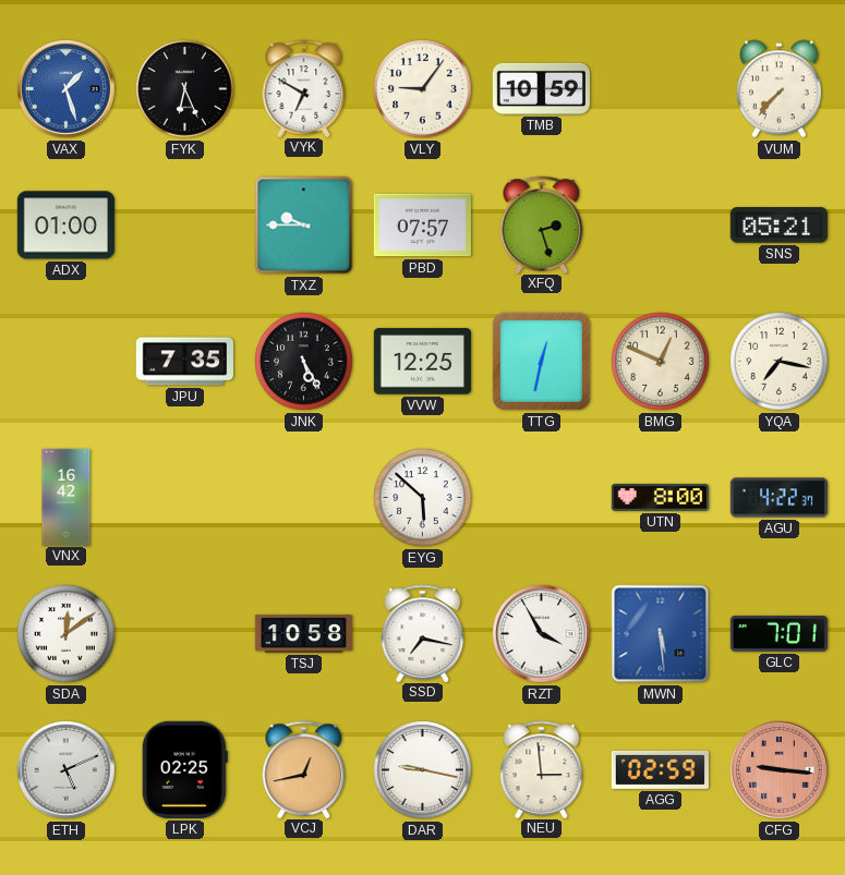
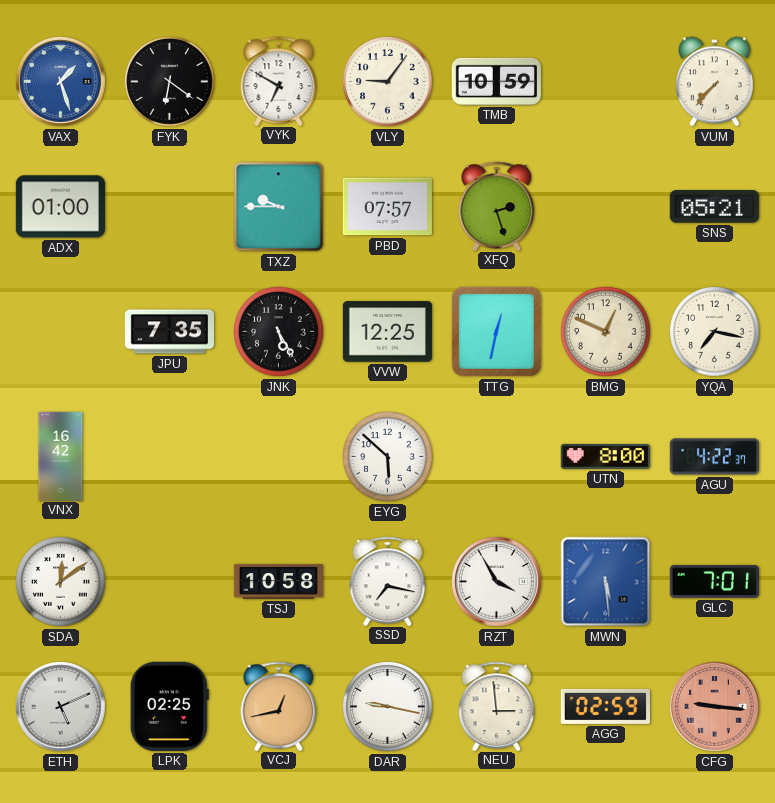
FYK: 6:26 -> 6:21 (170, 82)
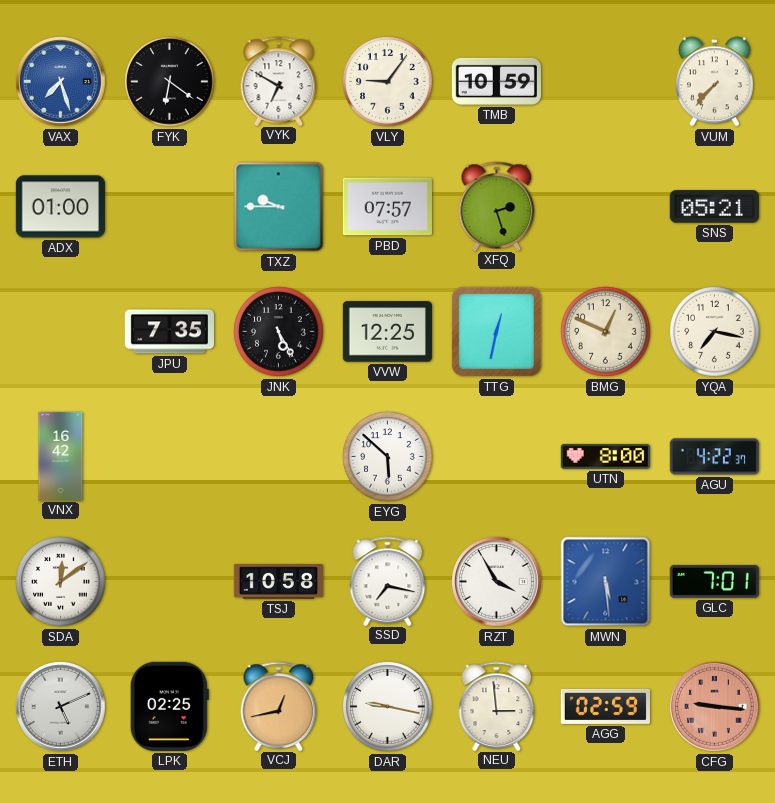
VAX: 1:27 -> 7:27 (61, 82)
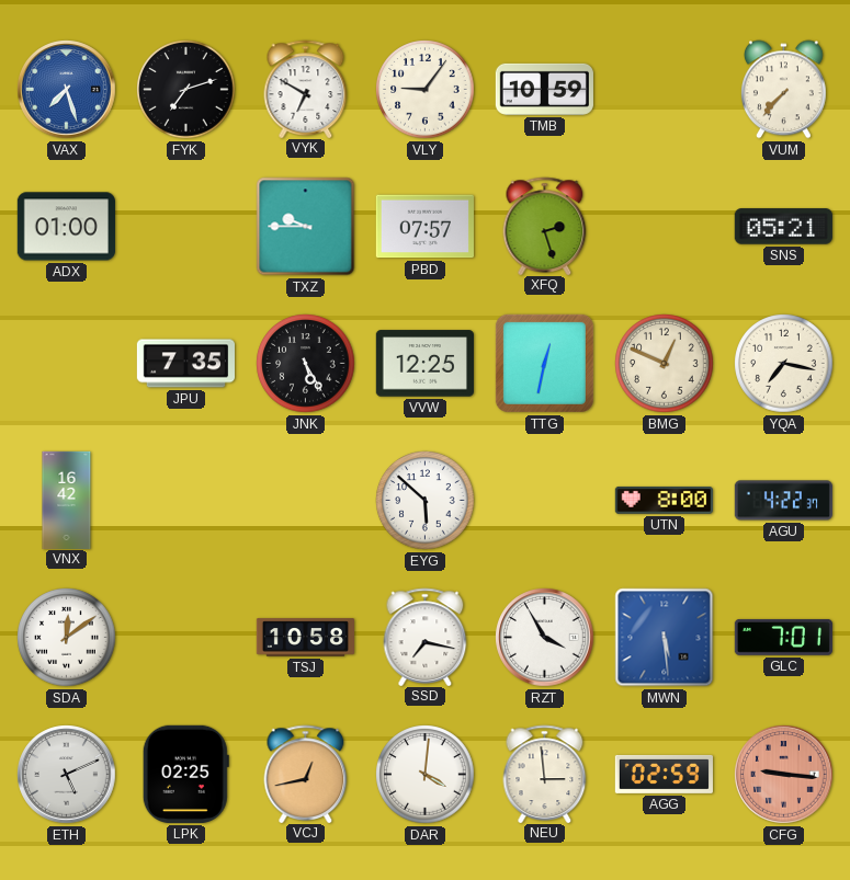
FYK: 6:21 -> 7:12 (186, 90)
DAR: 9:17 -> 4:01 (426, 775)
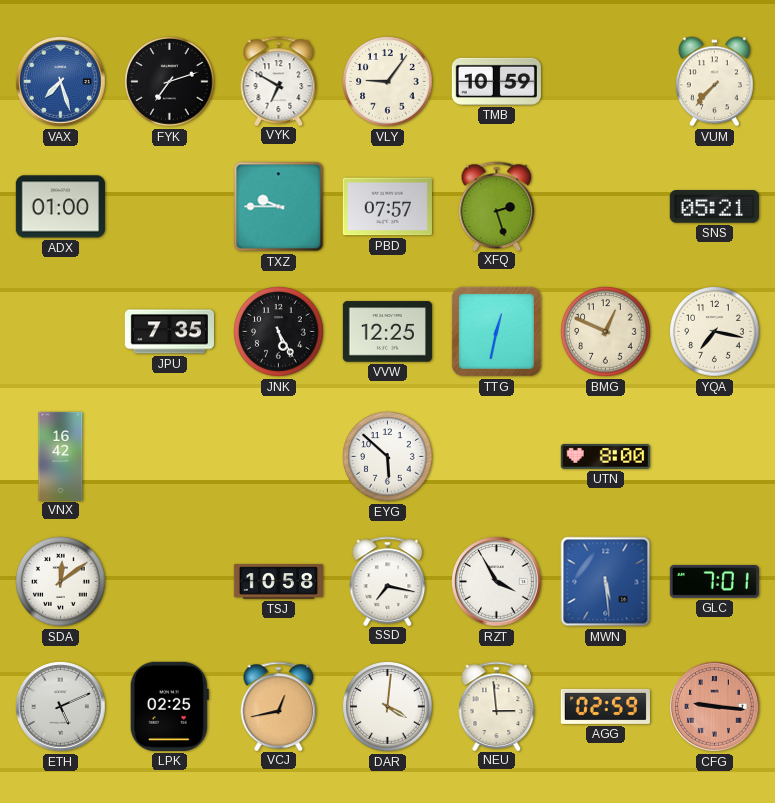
AGU: 4:22 -> none (783, 501)
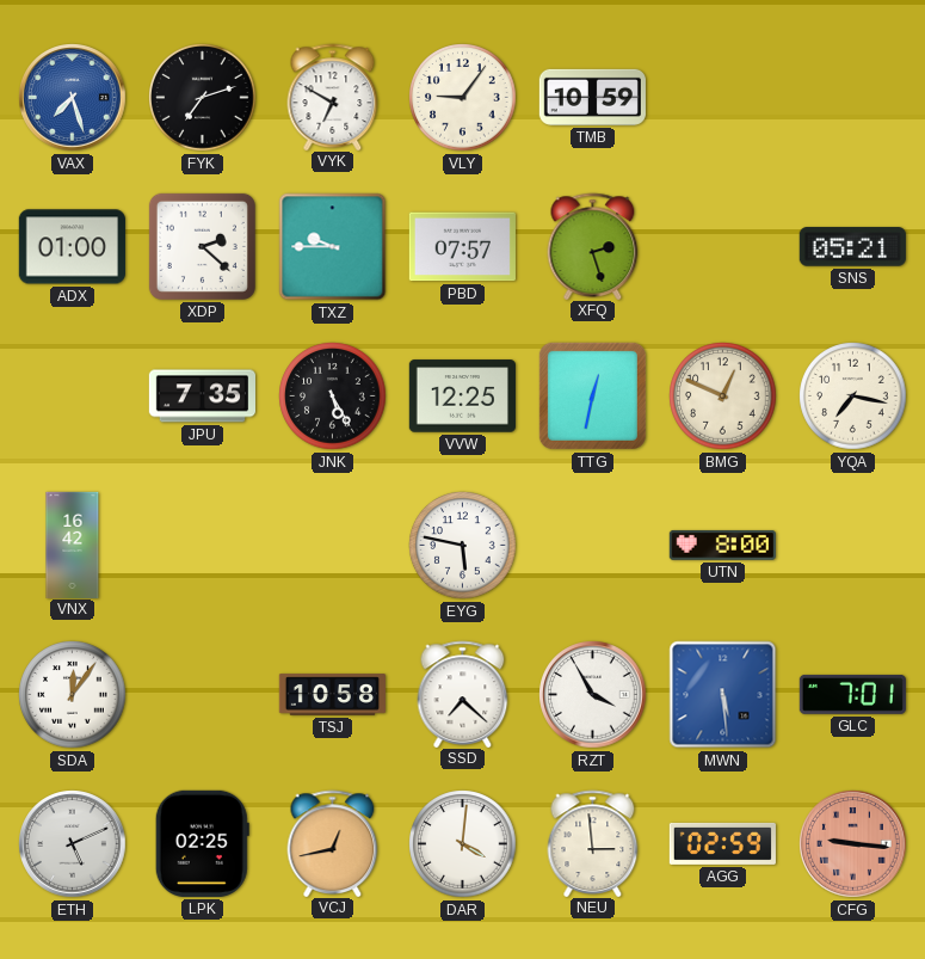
VUM: 7:37 -> none (714, 82)
XDP: none -> 2:22 (202, 246)
EYG: 5:52 -> 5:47 (463, 546)
SDA: 12:09 -> 12:06 (73, 695)
SSD: 7:17 -> 7:22 (463, 694)
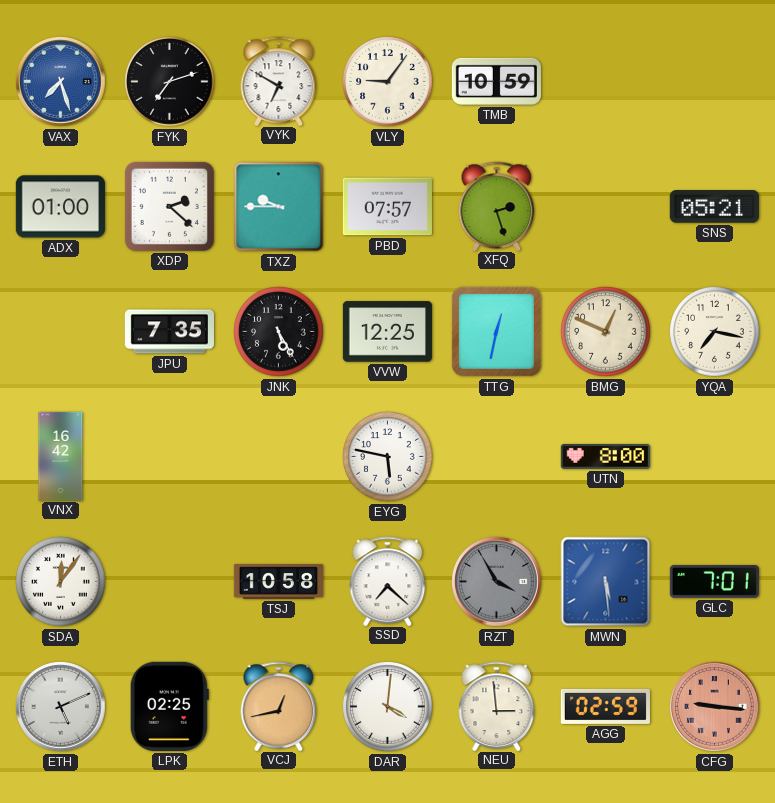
RZT dial: white -> grey (497, 582)
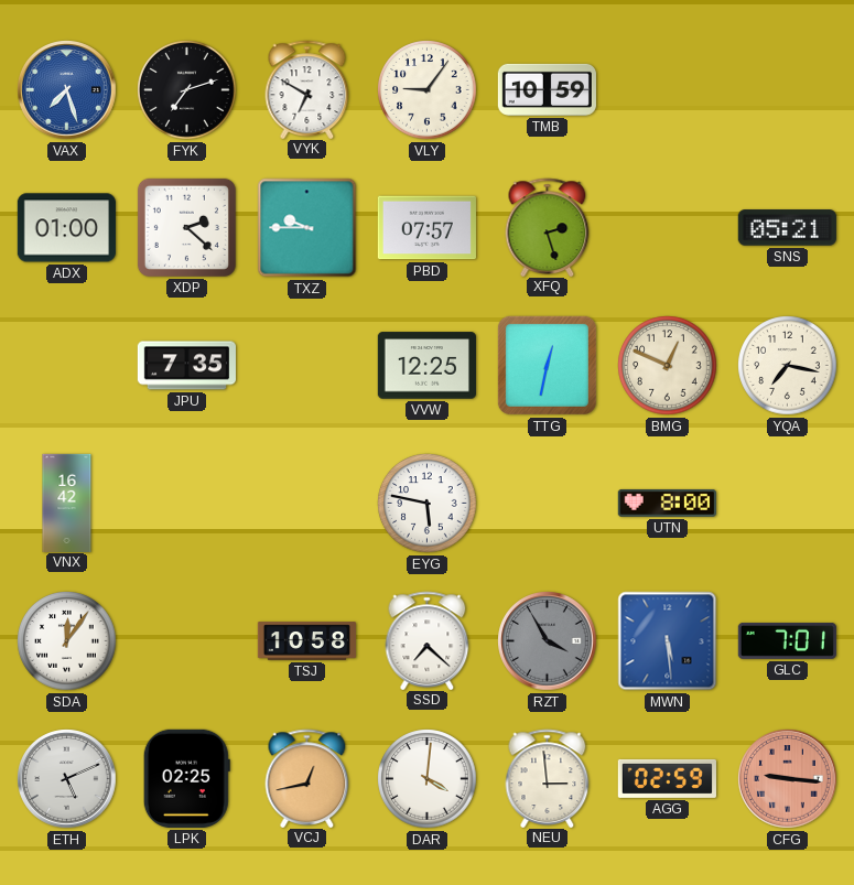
JNK: 5:25 -> none (279, 332)
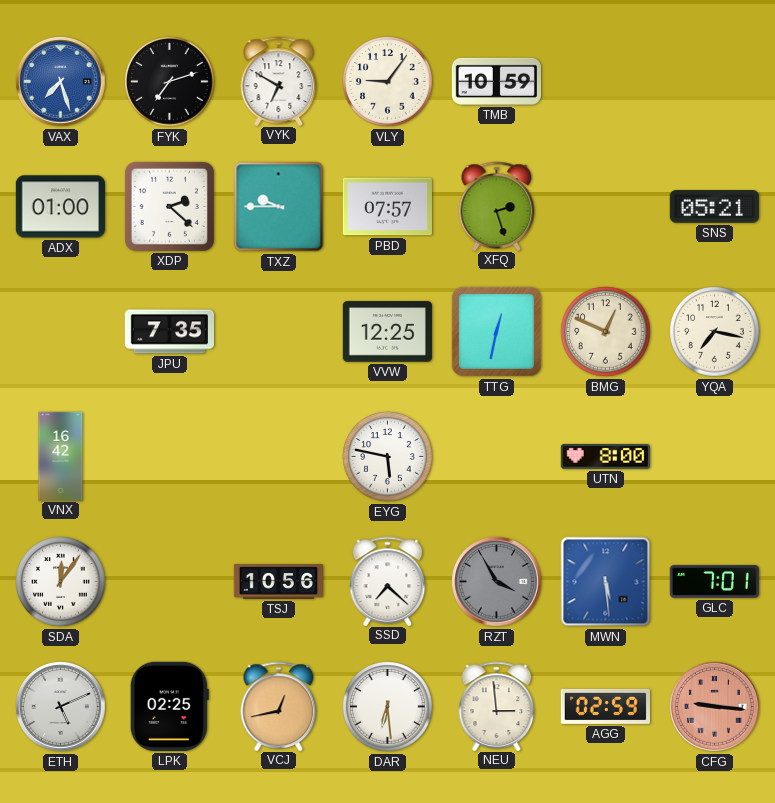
TSJ: 10:58 -> 10:56 (278, 582)
DAR: 4:01 -> 6:29 (388, 707)
